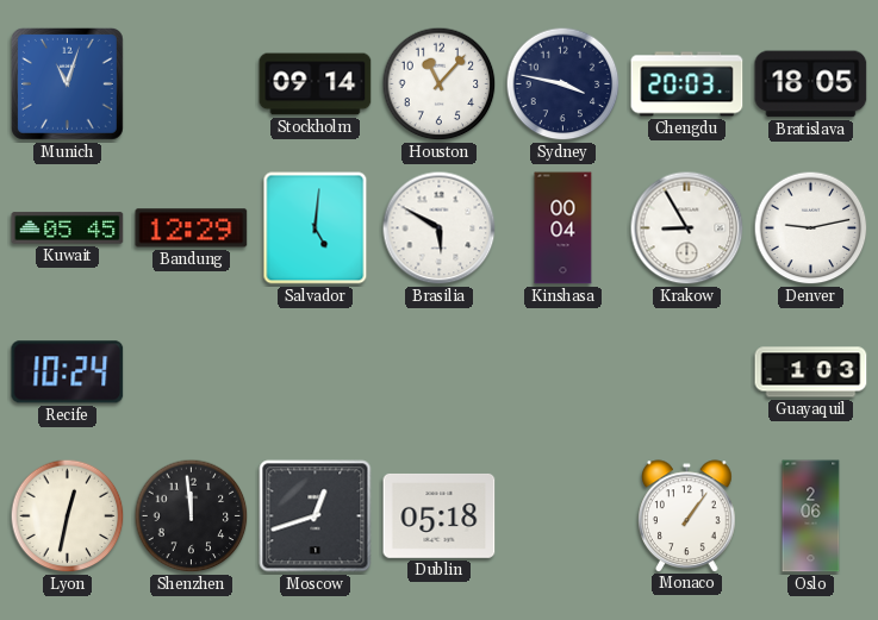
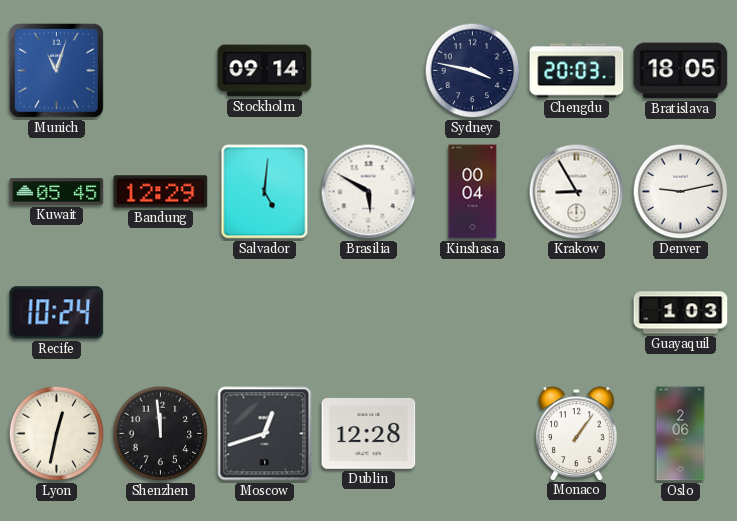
Houston: 11:07 -> none (440, 84)
Dublin: 05:18 -> 12:28 (369, 433)
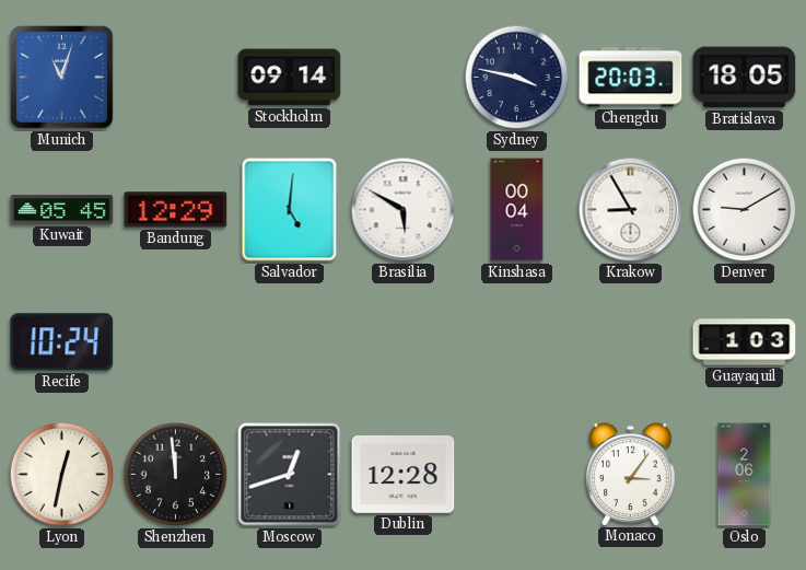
Denver: 9:13 -> 9:10 (745, 210)
Monaco: 1:06 -> 3:06 (631, 474)
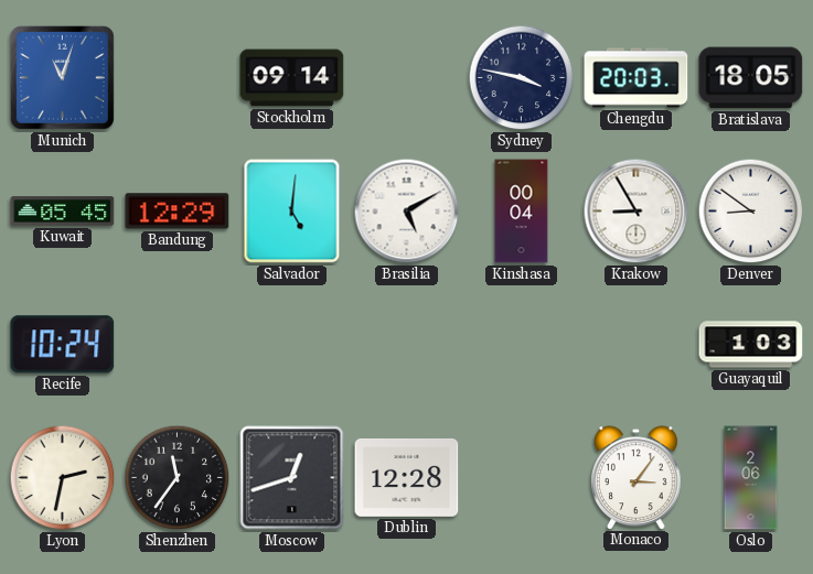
Brasilia: 5:50 -> 5:10 (407, 212)
Denver: 9:10 -> 8:51 (751, 212)
Lyon: 12:32 -> 2:32 (63, 478)
Shenzhen: 11:59 -> 11:36 (178, 478)
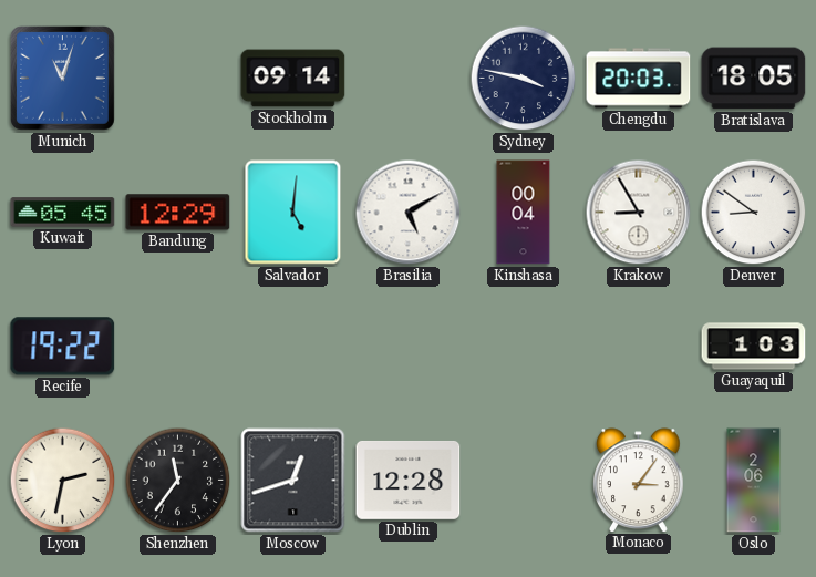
Recife: 10:24 -> 19:22 (63, 347)
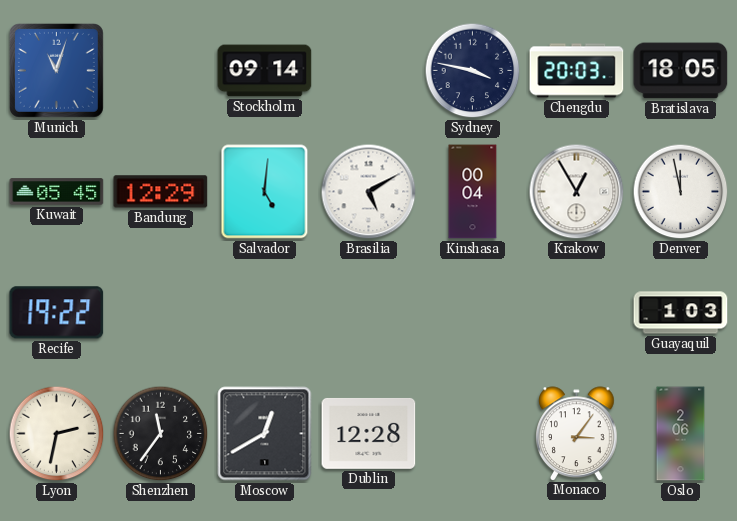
Krakow: 8:55 -> 12:55 (577, 192)
Denver: 8:51 -> 11:58 (681, 192)
Moscow: 12:42 -> 12:40 (265, 434)
